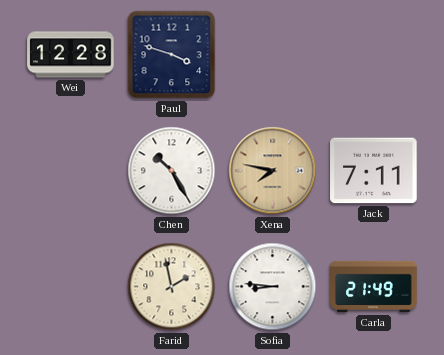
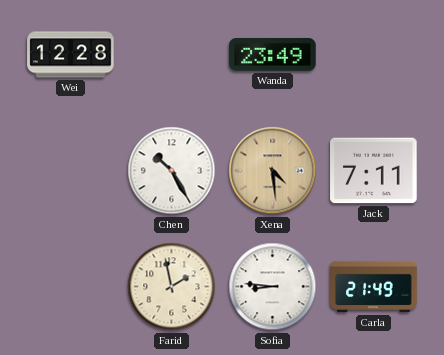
Paul: 3:48 -> none (172, 55)
Wanda: none -> 23:49 (273, 54)
Xena: 7:47 -> 4:29 (273, 171)
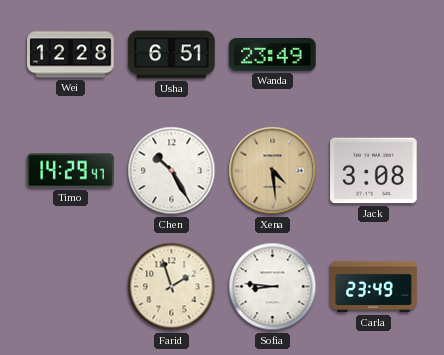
Usha: none -> 6:51 (172, 55)
Timo: none -> 14:29 (71, 171)
Jack: 7:11 -> 3:08 (374, 171)
Farid: 1:58 -> 1:57 (172, 287)
Carla: 21:49 -> 23:49 (374, 287)
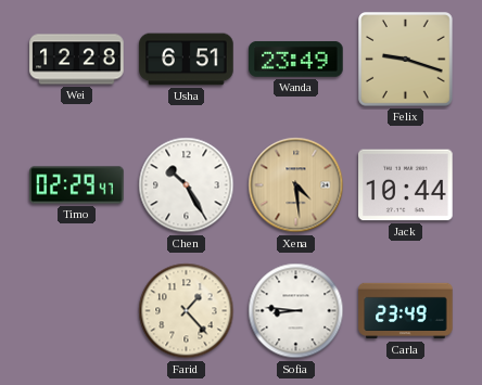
Felix: none -> 9:18 (406, 60)
Timo: 14:29 -> 02:29 (77, 185)
Jack: 3:08 -> 10:44 (406, 185)
Farid: 1:57 -> 1:23 (187, 311)
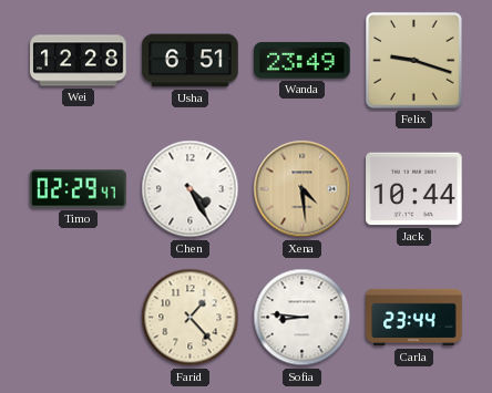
Chen: 10:25 -> 4:25 (191, 189)
Carla: 23:49 -> 23:44 (414, 318)
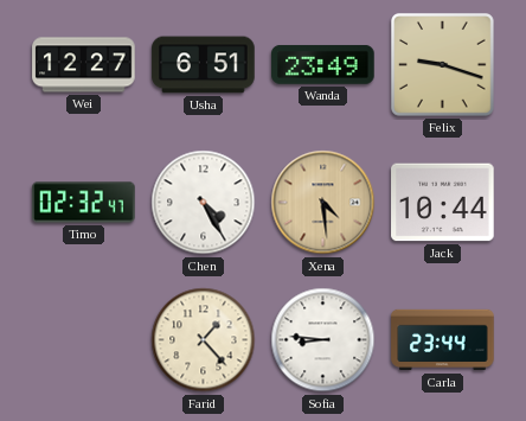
Wei: 12:28 -> 12:27 (84, 65)
Timo: 02:29 -> 02:32 (84, 203)
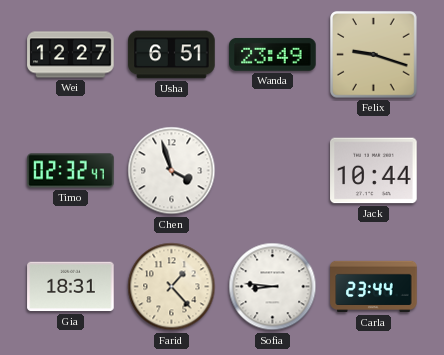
Chen: 4:25 -> 3:57 (172, 171)
Xena: 4:29 -> none (323, 203)
Gia: none -> 18:31 (71, 287)
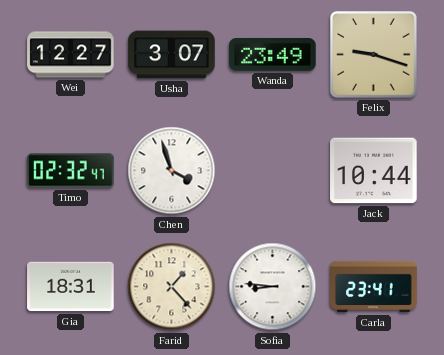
Usha: 6:51 -> 3:07 (172, 55)
Carla: 23:44 -> 23:41 (374, 287)
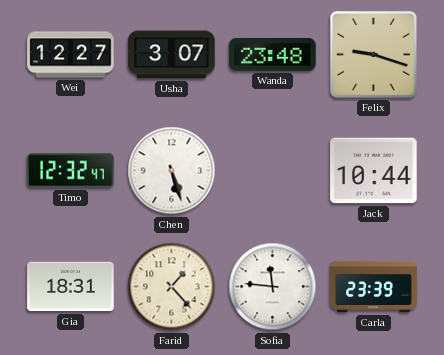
Wanda: 23:49 -> 23:48 (273, 54)
Timo: 02:32 -> 12:32 (71, 171)
Chen: 3:57 -> 5:27 (172, 171)
Sofia: 8:46 -> 11:46 (273, 287)
Carla: 23:41 -> 23:39 (374, 287)
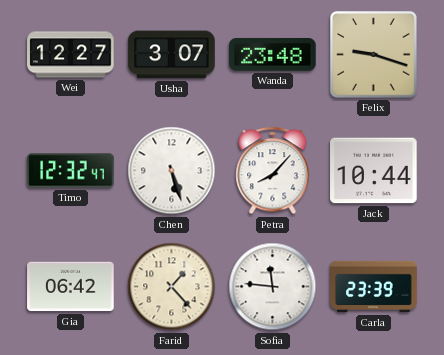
Petra: none -> 8:07 (273, 171)
Gia: 18:31 -> 06:42 (71, 287)
